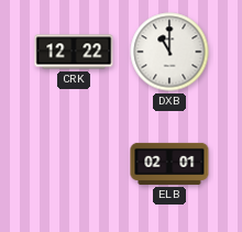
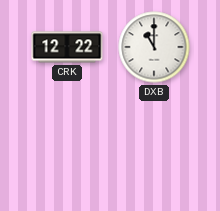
ELB: 02:01 -> none (169, 164)
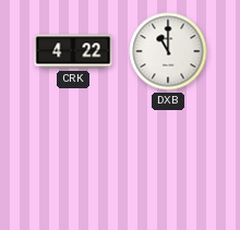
CRK: 12:22 -> 4:22 (73, 51)
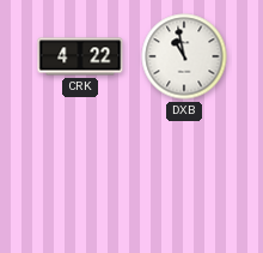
DXB: 11:00 -> 10:58 (184, 56)
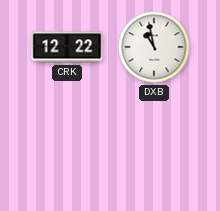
CRK: 4:22 -> 12:22 (67, 47)
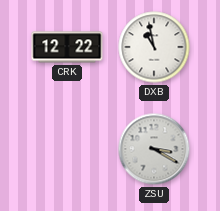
ZSU: none -> 3:20 (154, 149)
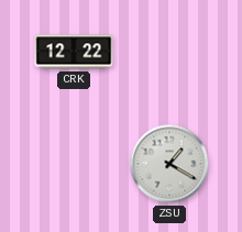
DXB: 10:58 -> none (154, 47)
ZSU: 3:20 -> 1:20 (169, 164)
